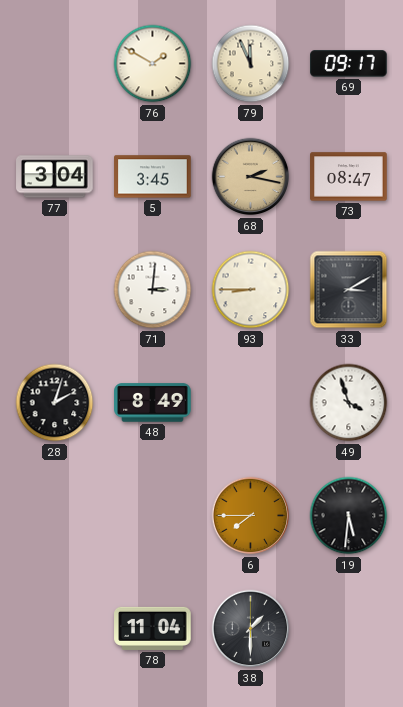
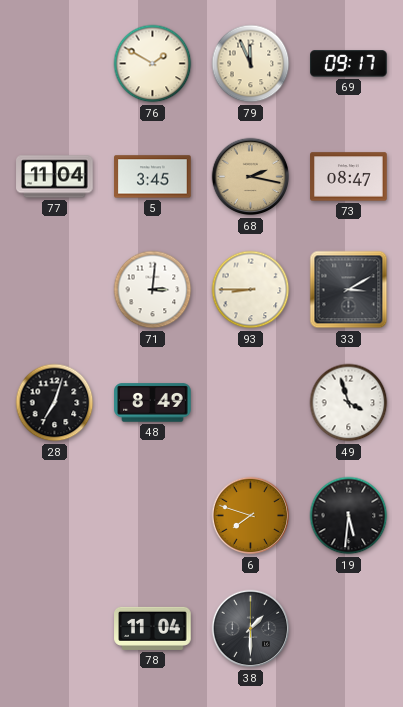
77: 3:04 -> 11:04 (55, 177)
28: 2:03 -> 7:03 (55, 403)
6: 7:45 -> 7:48 (251, 516)
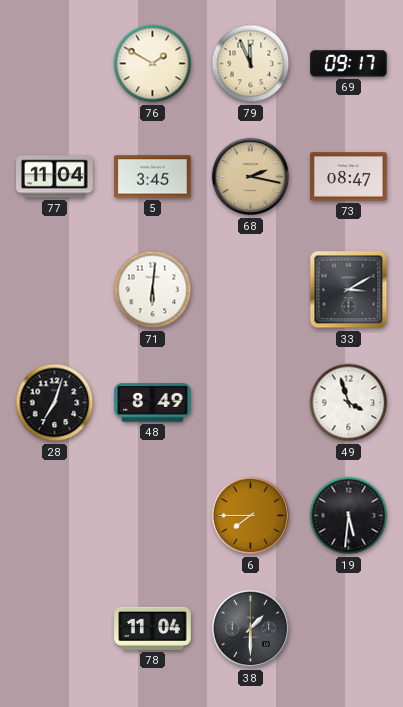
71: 3:01 -> 6:01 (153, 290)
93: 8:45 -> none (251, 290)
6: 7:48 -> 7:45 (251, 516)
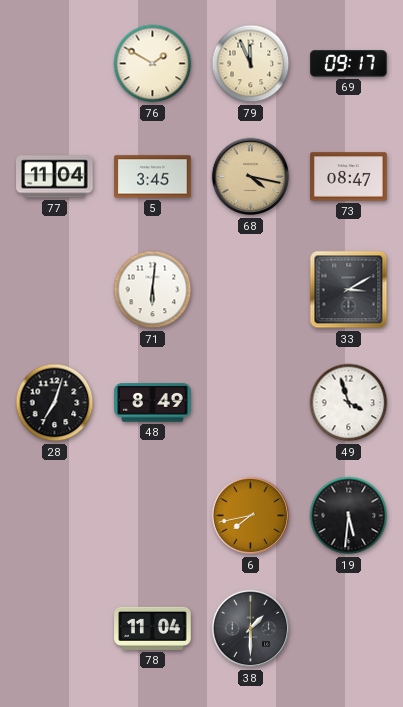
68: 2:17 -> 4:17 (251, 177)
6: 7:45 -> 7:43 (251, 516)
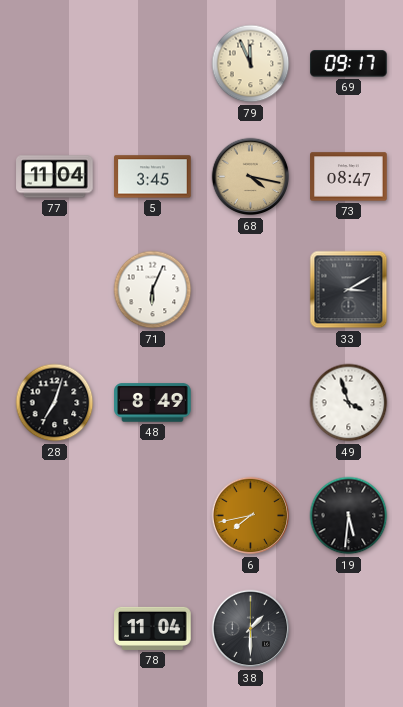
76: 1:50 -> none (153, 64)
71: 6:01 -> 6:04 (153, 290)
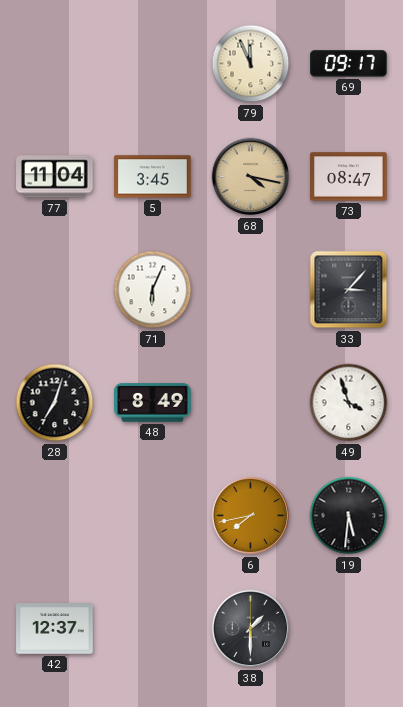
33: 3:10 -> 3:07 (349, 290)
42: none -> 12:37 (55, 629)
78: 11:04 -> none (153, 628)
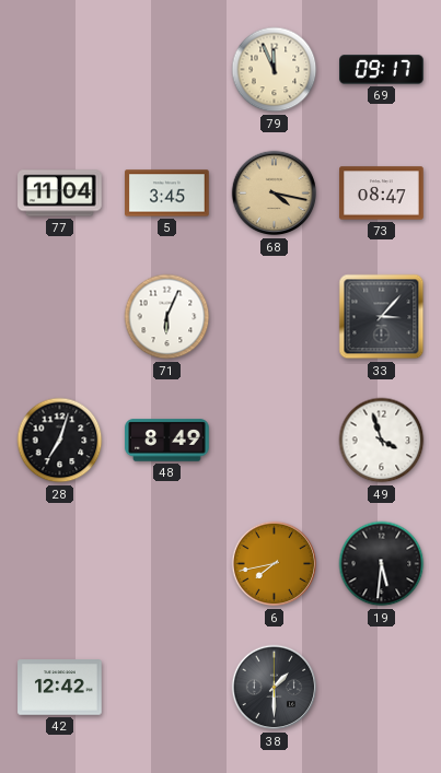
42: 12:37 -> 12:42 (60, 688)
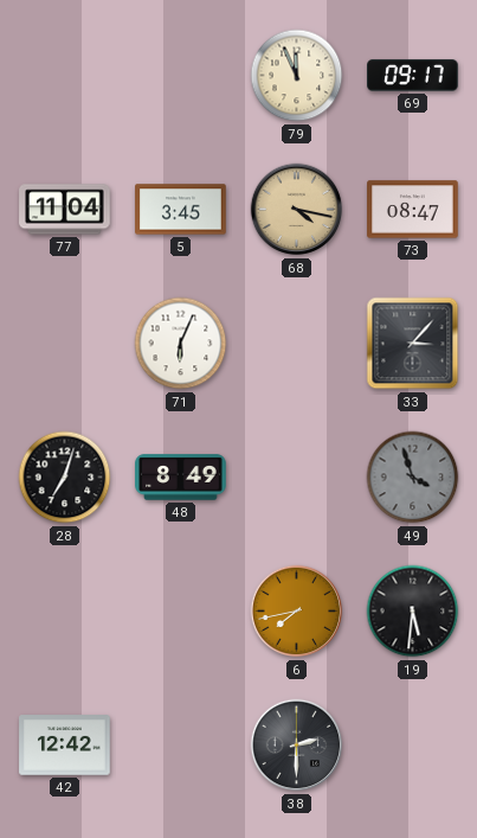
49 dial: white -> grey (413, 478)
38: 1:30 -> 2:30 (297, 746)
